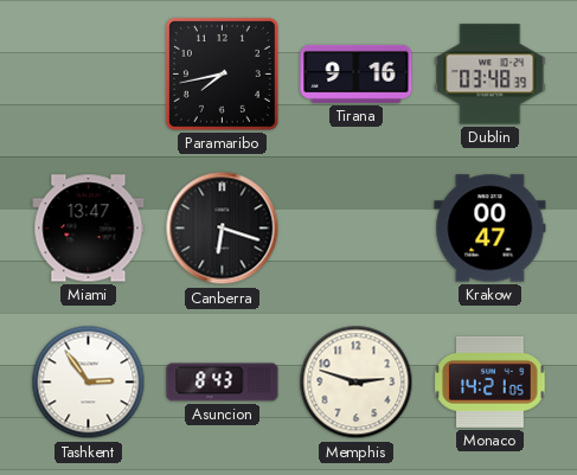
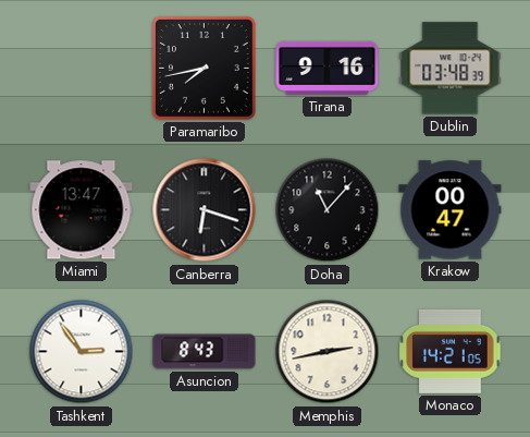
Doha: none -> 11:07 (328, 210)
Memphis: 2:48 -> 2:43 (328, 352)
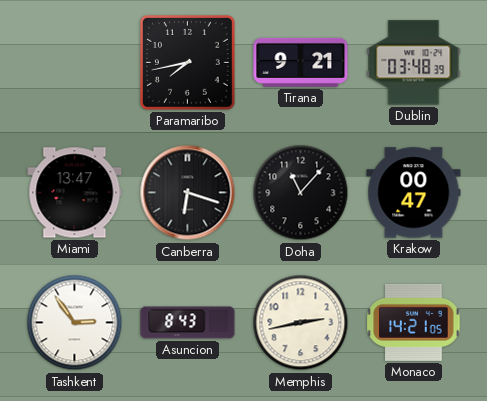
Tirana: 9:16 -> 9:21 (301, 62)
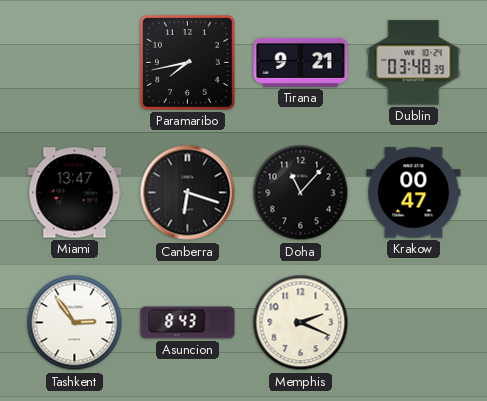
Memphis: 2:43 -> 2:19 (301, 323)
Monaco: 14:21 -> none (414, 322)
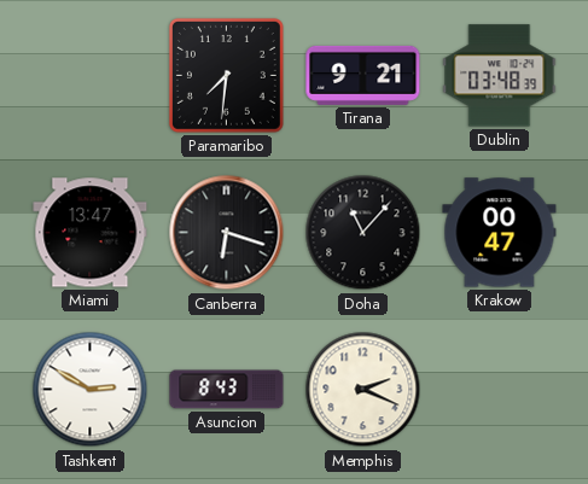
Paramaribo: 7:43 -> 7:31 (226, 75)
Tashkent: 2:54 -> 2:50 (91, 390)
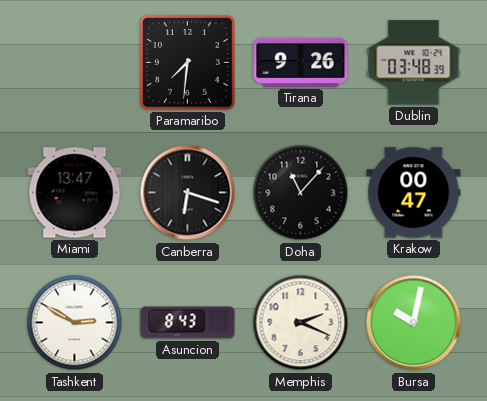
Tirana: 9:21 -> 9:26 (301, 62)
Bursa: none -> 10:02 (414, 323)
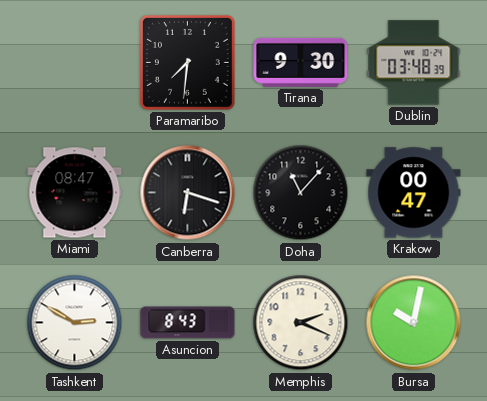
Tirana: 9:26 -> 9:30 (301, 62)
Miami: 13:47 -> 08:47 (75, 193)
